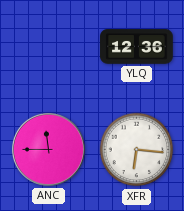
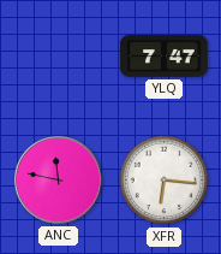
YLQ: 12:36 -> 7:47 (165, 57)
ANC: 11:45 -> 11:47 (58, 179)
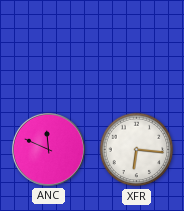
YLQ: 7:47 -> none (165, 57)
ANC: 11:47 -> 11:49 (48, 149)
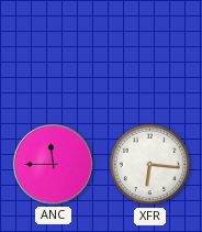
ANC: 11:49 -> 11:45 (53, 164)
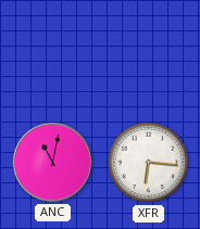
ANC: 11:45 -> 11:02 (52, 162)
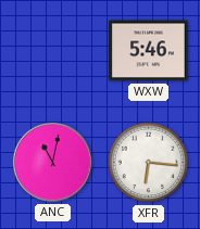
WXW: none -> 5:46 (149, 51)
